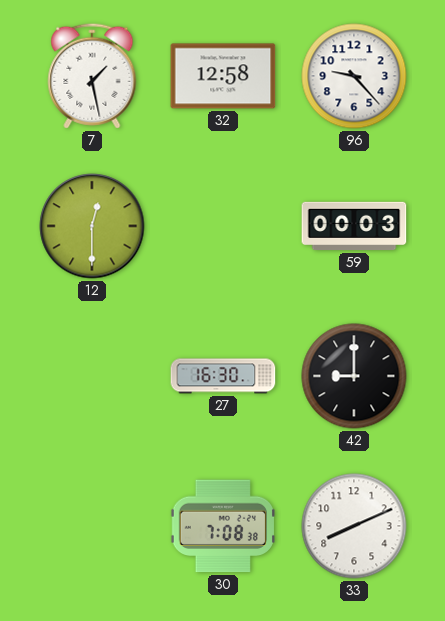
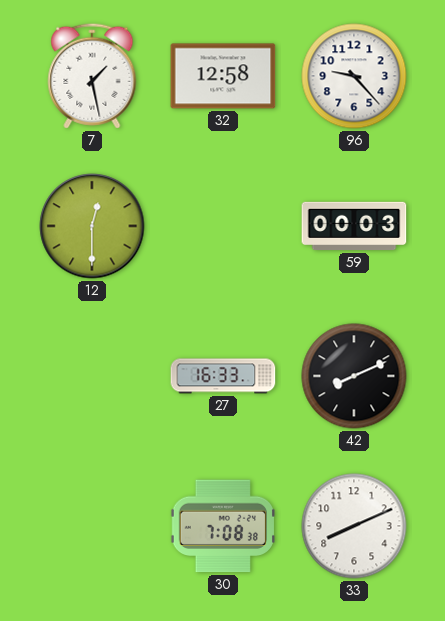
27: 16:30 -> 16:33 (223, 376)
42: 9:00 -> 8:11 (354, 376)
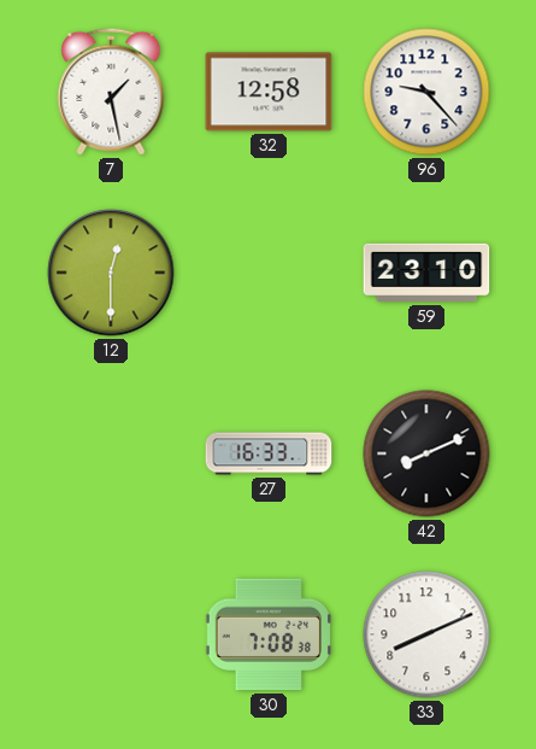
59: 00:03 -> 23:10 (426, 273)
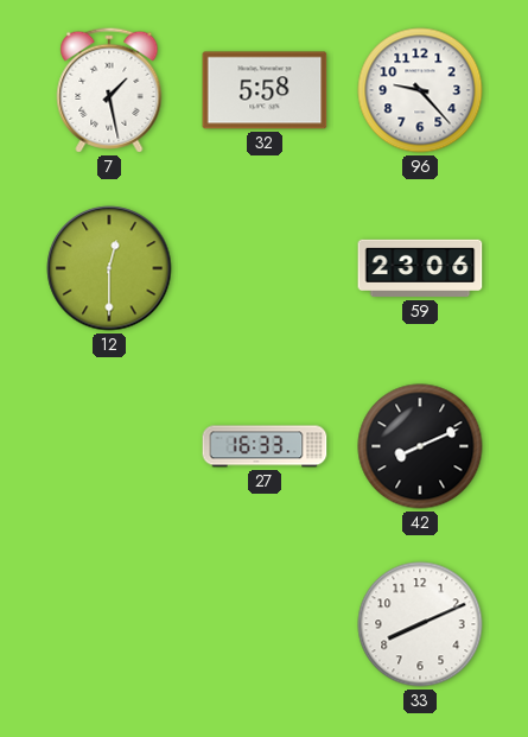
32: 12:58 -> 5:58 (265, 90)
59: 23:10 -> 23:06 (420, 268)
30: 7:08 -> none (269, 634)
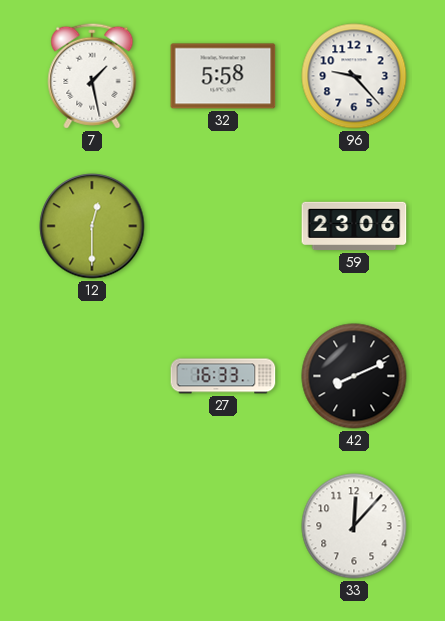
33: 8:11 -> 12:07 (354, 526)
